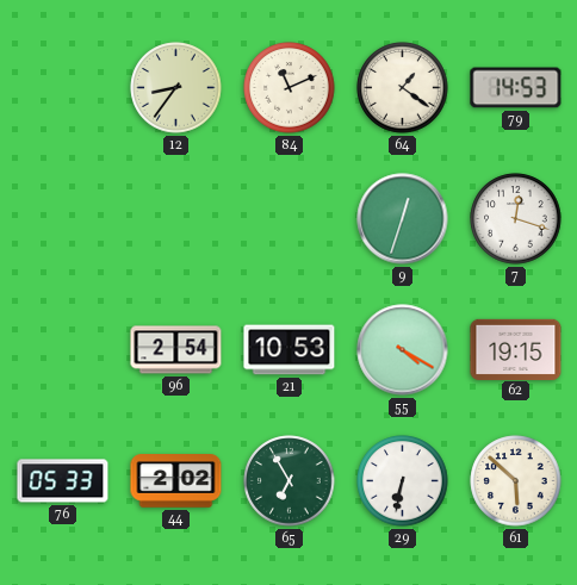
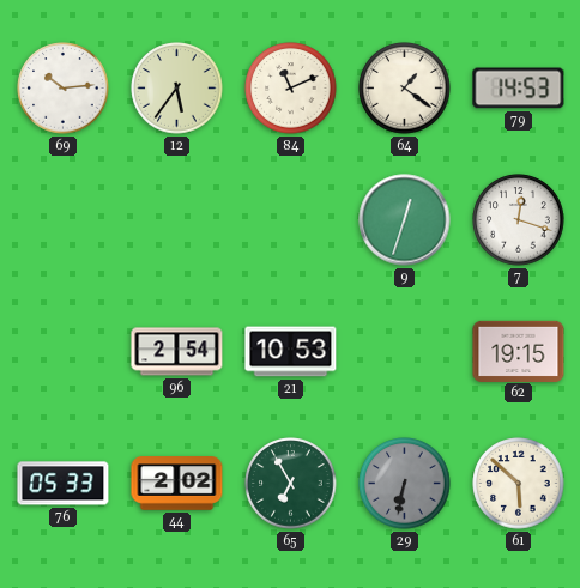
69: none -> 10:14 (64, 89)
12: 8:36 -> 5:36 (177, 89)
55: 4:20 -> none (403, 350)
29 dial: white -> grey (405, 484)
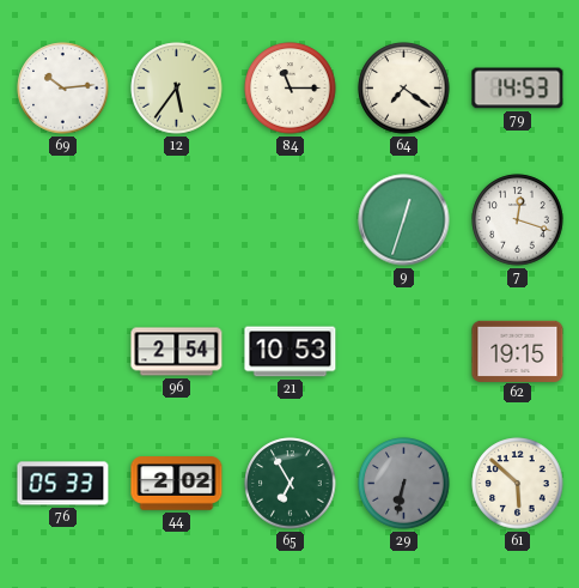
84: 11:11 -> 11:15 (291, 89)
64: 1:21 -> 7:21 (404, 89)
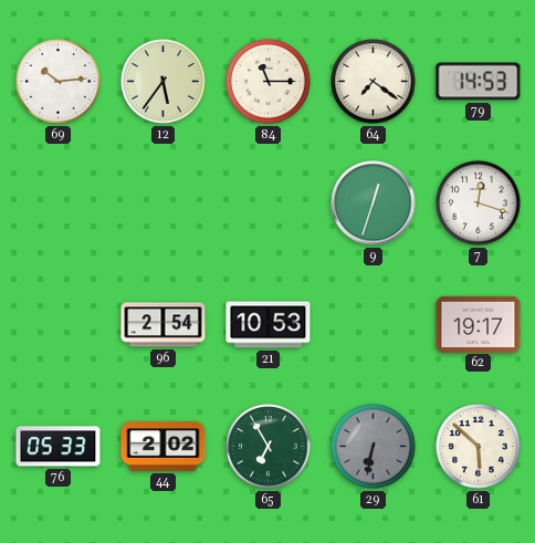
62: 19:15 -> 19:17 (479, 324)
